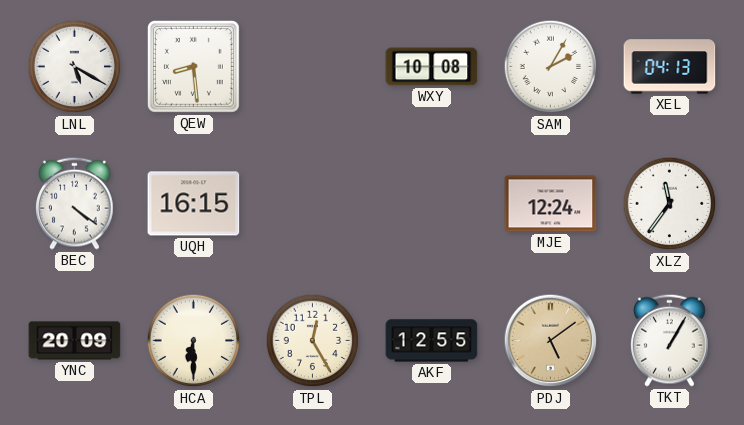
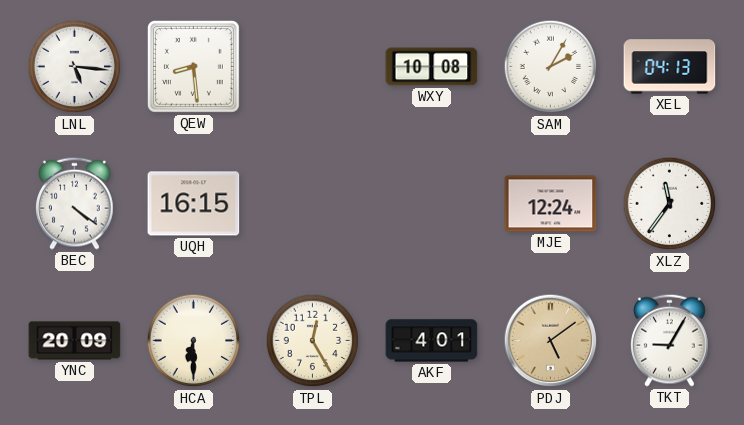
LNL: 5:20 -> 5:16 (75, 67)
AKF: 12:55 -> 4:01 (432, 341)
TKT: 1:05 -> 9:05 (670, 340)
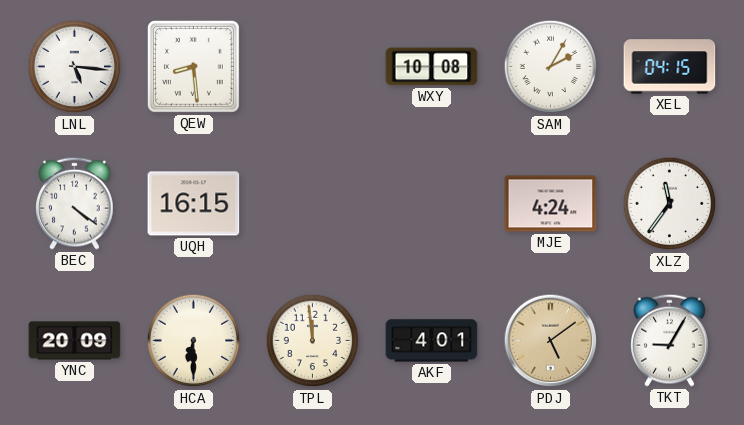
XEL: 04:13 -> 04:15 (670, 67)
MJE: 12:24 -> 4:24 (551, 204)
TPL: 12:25 -> 11:59 (313, 341)
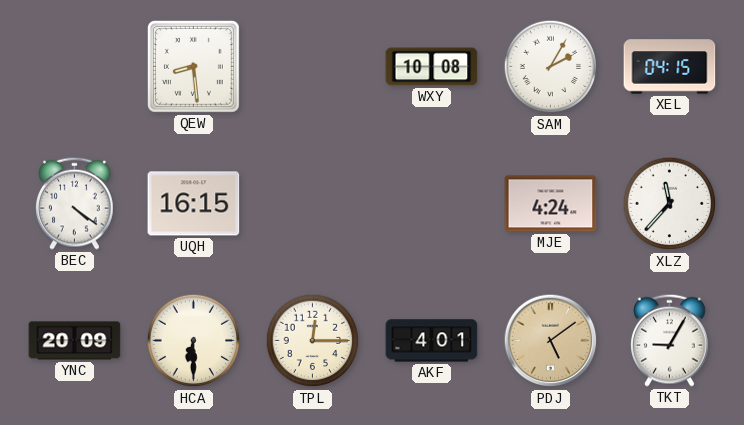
LNL: 5:16 -> none (75, 67)
XLZ: 11:36 -> 11:37 (670, 204)
TPL: 11:59 -> 12:15 (313, 341)
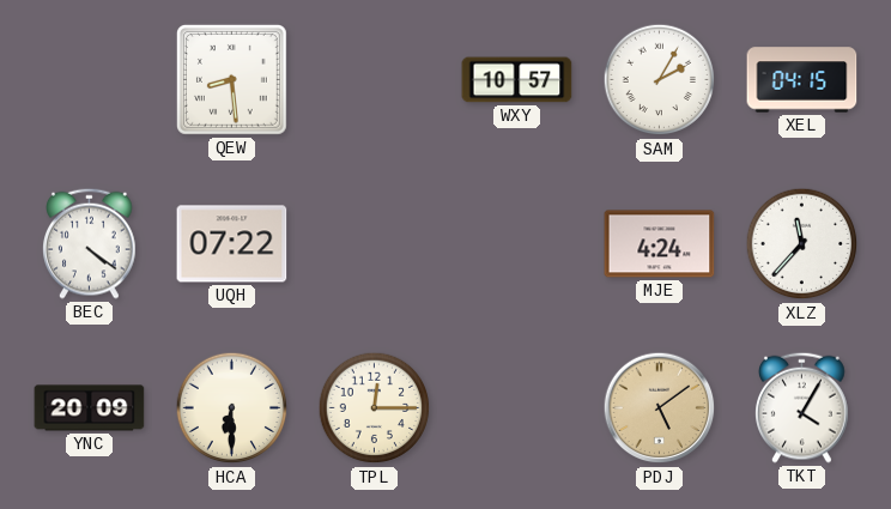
WXY: 10:08 -> 10:57 (517, 80)
UQH: 16:15 -> 07:22 (232, 244)
AKF: 4:01 -> none (432, 341)
TKT: 9:05 -> 4:05 (802, 407)
